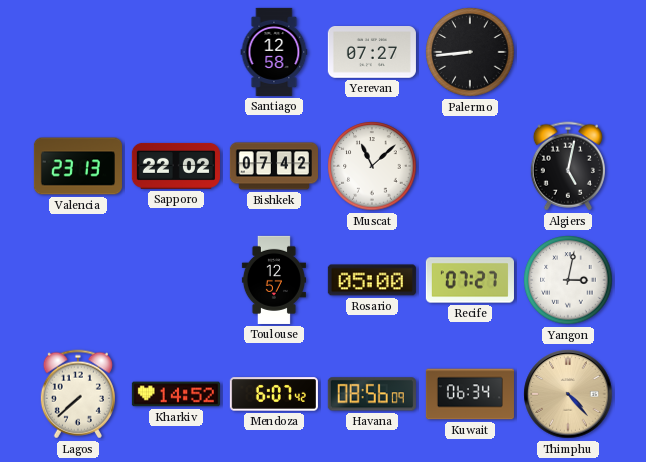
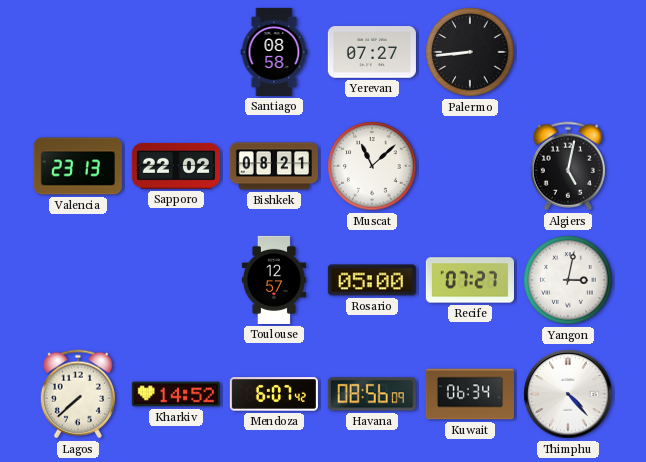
Santiago: 12:58 -> 08:58 (274, 52)
Bishkek: 07:42 -> 08:21 (274, 166)
Thimphu dial: champagne -> white (568, 394)
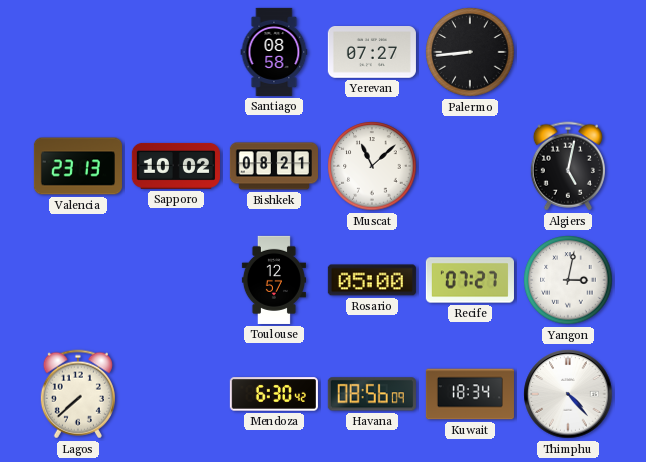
Sapporo: 22:02 -> 10:02 (176, 166)
Kharkiv: 14:52 -> none (176, 394)
Mendoza: 6:07 -> 6:30 (274, 394)
Kuwait: 06:34 -> 18:34 (470, 394)
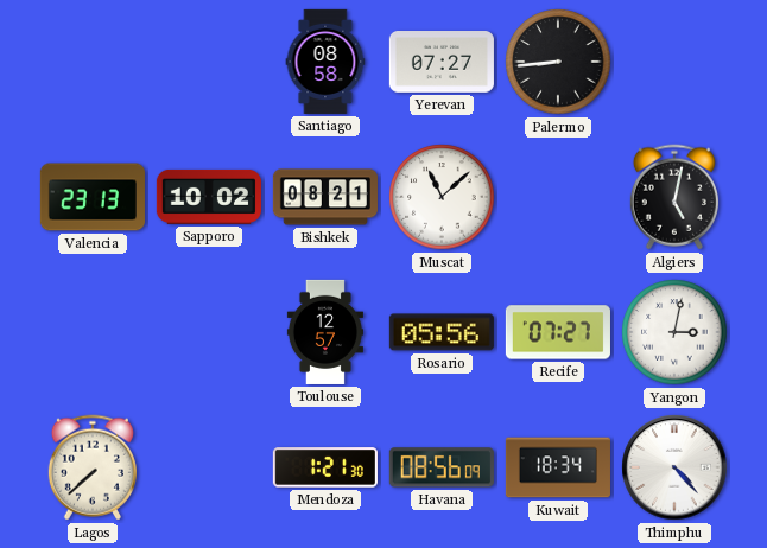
Rosario: 05:00 -> 05:56 (442, 332)
Mendoza: 6:30 -> 1:21 (325, 467)
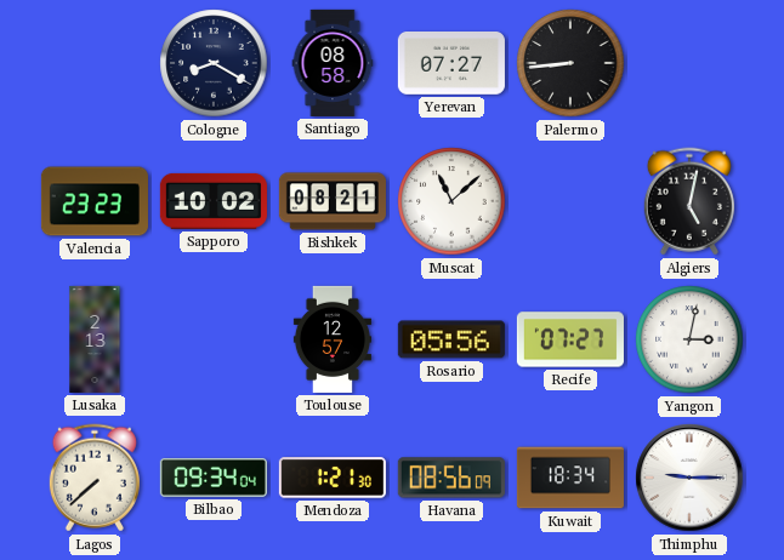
Cologne: none -> 8:20 (214, 63)
Valencia: 23:13 -> 23:23 (95, 201)
Lusaka: none -> 2:13 (95, 339)
Bilbao: none -> 09:34 (214, 478)
Thimphu: 4:23 -> 9:15 (689, 478)
